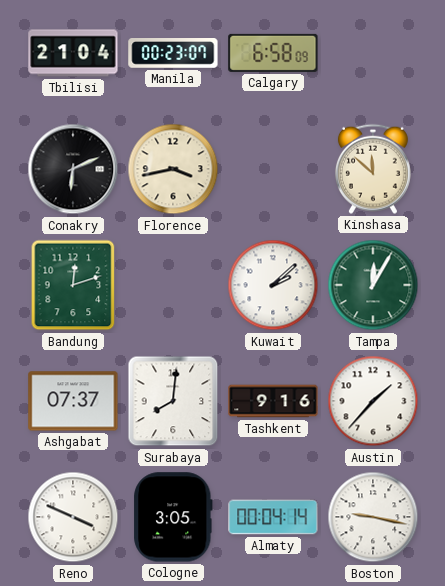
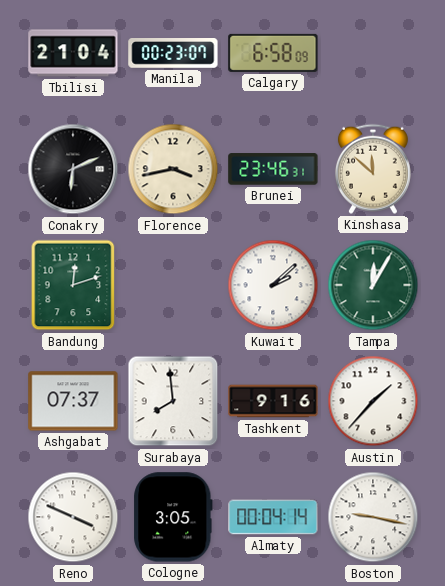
Brunei: none -> 23:46 (273, 169)
Surabaya: 8:01 -> 7:59 (173, 401)
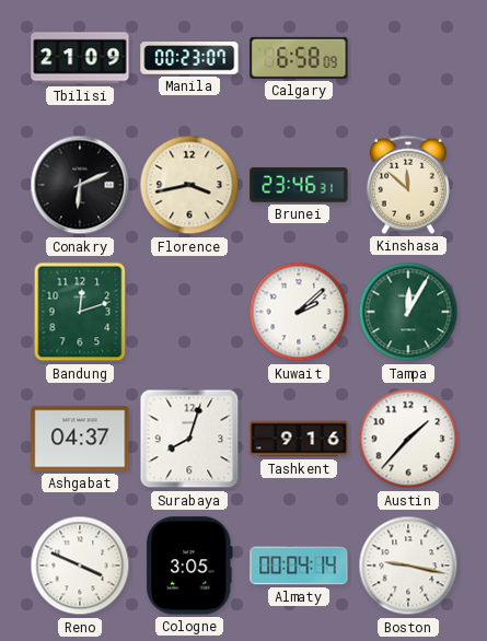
Tbilisi: 21:04 -> 21:09 (80, 58)
Ashgabat: 07:37 -> 04:37 (80, 439)
Surabaya: 7:59 -> 8:03 (189, 439)
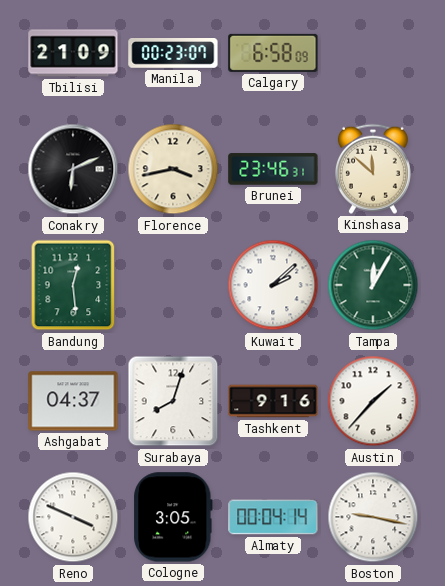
Bandung: 12:12 -> 12:29 (73, 285)
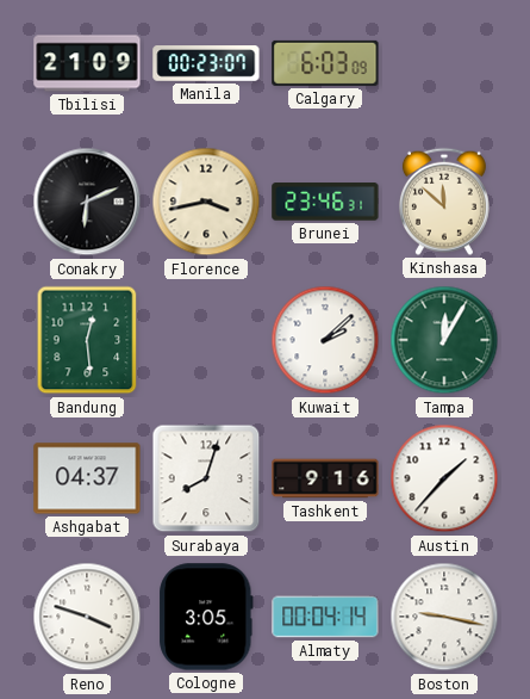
Calgary: 6:58 -> 6:03 (325, 63)
Reno: 3:49 -> 3:48 (87, 617)
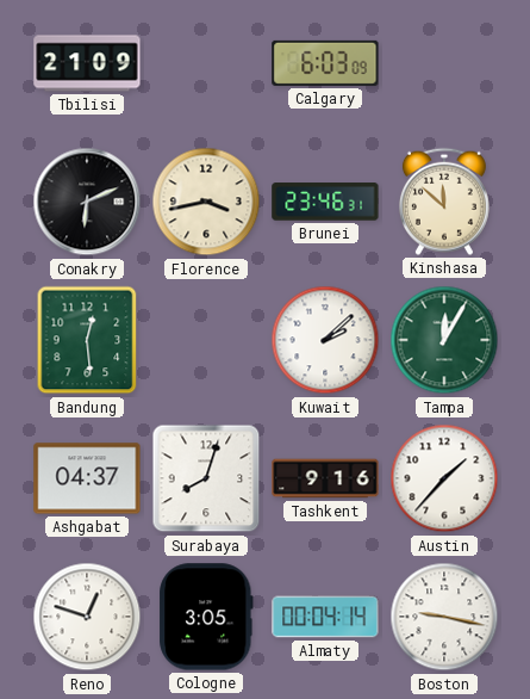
Manila: 00:23 -> none (206, 64)
Reno: 3:48 -> 12:48 (87, 617)
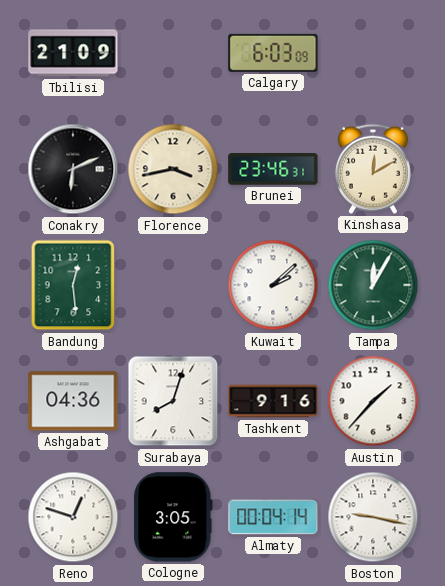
Kinshasa: 11:52 -> 12:10 (373, 169)
Ashgabat: 04:37 -> 04:36 (73, 401)
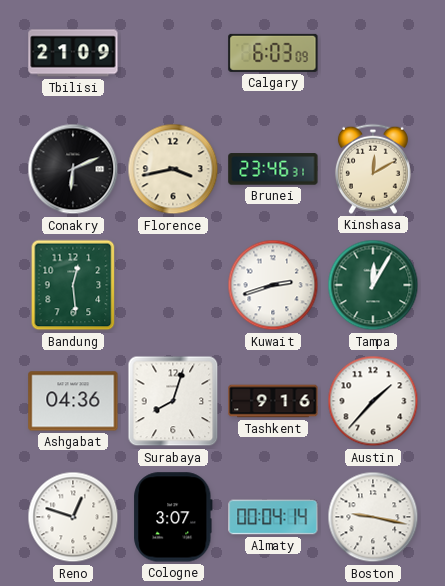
Kuwait: 2:08 -> 2:42 (273, 285)
Cologne: 3:05 -> 3:07 (173, 517)
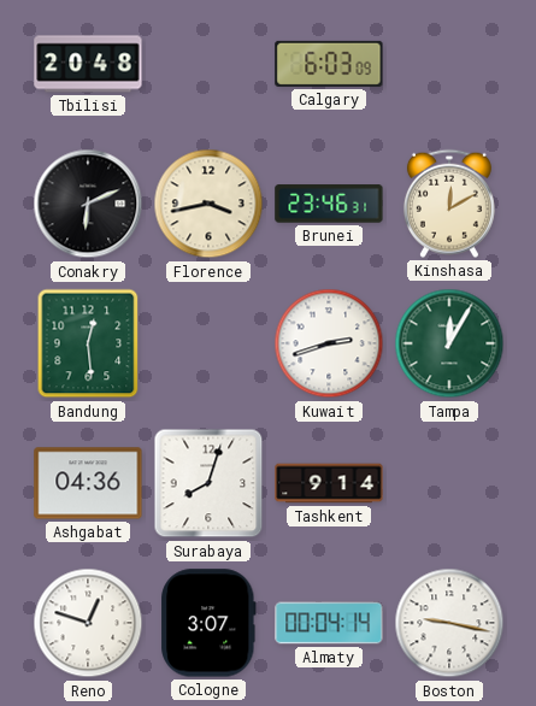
Tbilisi: 21:09 -> 20:48 (88, 64)
Tashkent: 9:16 -> 9:14 (329, 483)
Austin: 1:37 -> none (373, 401)
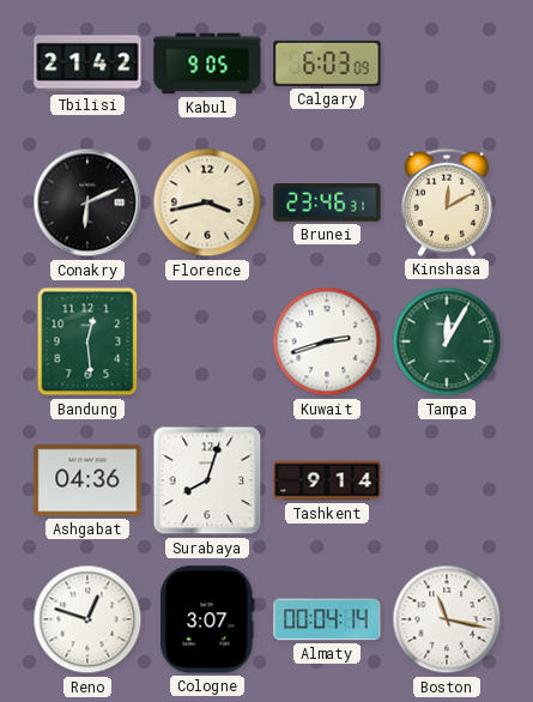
Tbilisi: 20:48 -> 21:42 (87, 63)
Kabul: none -> 9:05 (207, 63)
Boston: 9:17 -> 11:17 (447, 619)
